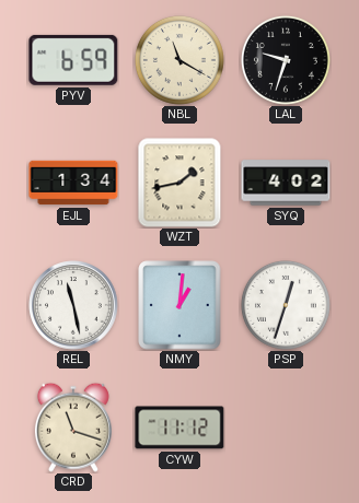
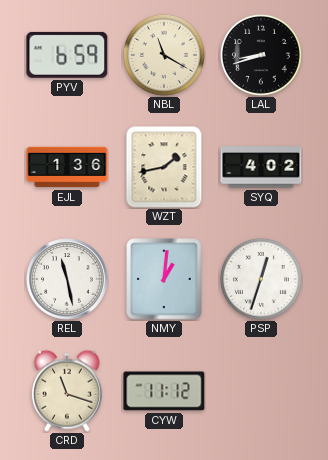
LAL: 9:33 -> 8:42 (261, 55)
EJL: 1:34 -> 1:36 (67, 167)
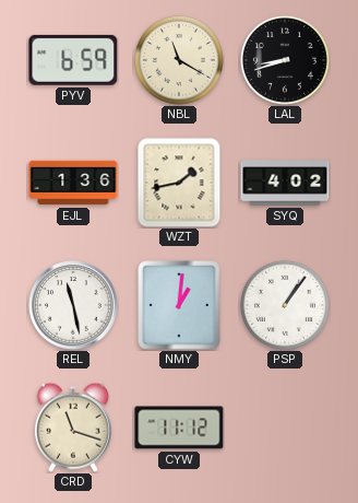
PSP: 12:33 -> 1:06 (285, 305)
